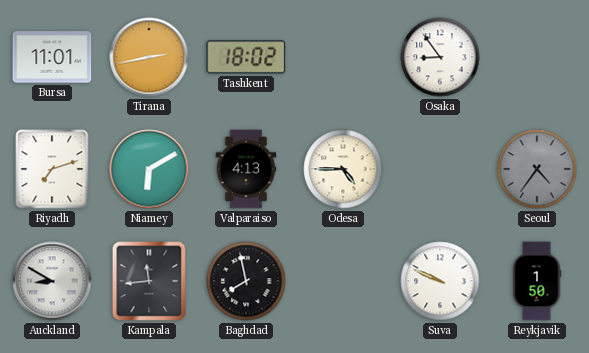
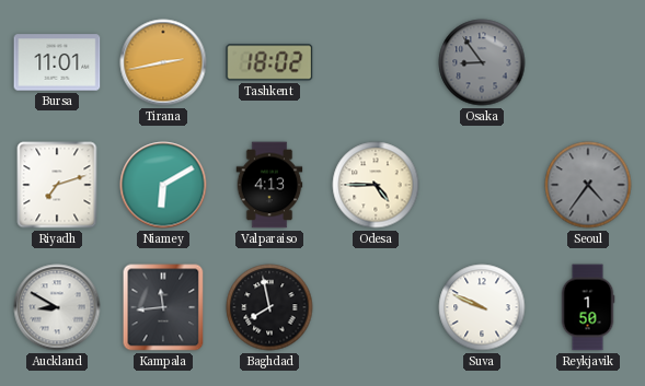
Osaka dial: white -> grey (482, 62)
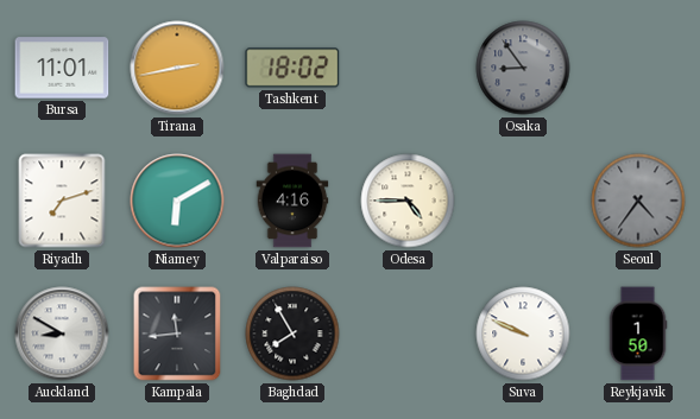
Valparaiso: 4:13 -> 4:16 (292, 201)
Baghdad: 7:58 -> 7:55 (292, 334)
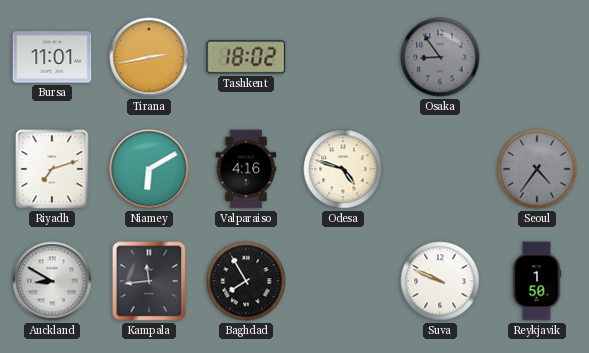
Odesa: 4:45 -> 4:48 (343, 169)
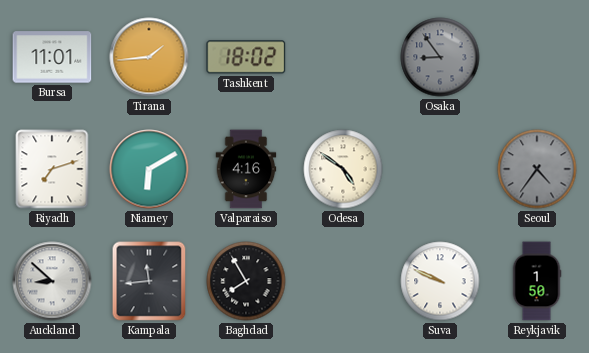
Tirana: 2:43 -> 1:44 (149, 57)
Odesa: 4:48 -> 4:51 (343, 169)
Auckland: 8:50 -> 8:52 (52, 281)
